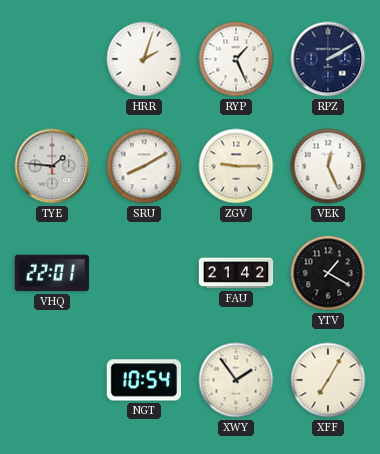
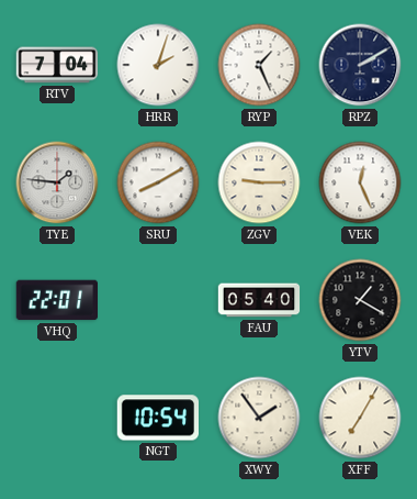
RTV: none -> 7:04 (57, 65)
FAU: 21:42 -> 05:40 (259, 300)
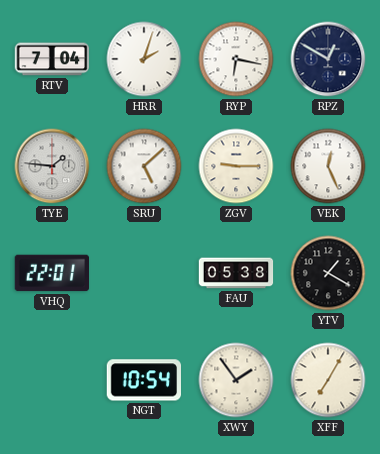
RYP: 1:26 -> 6:17 (236, 59)
RPZ: 2:10 -> 12:50 (328, 59)
SRU: 8:10 -> 5:08 (144, 166)
FAU: 05:40 -> 05:38 (236, 273)
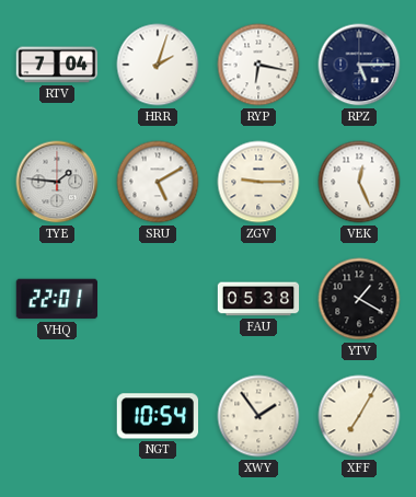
RPZ: 12:50 -> 5:15 (359, 65)
SRU: 5:08 -> 5:10 (158, 182)
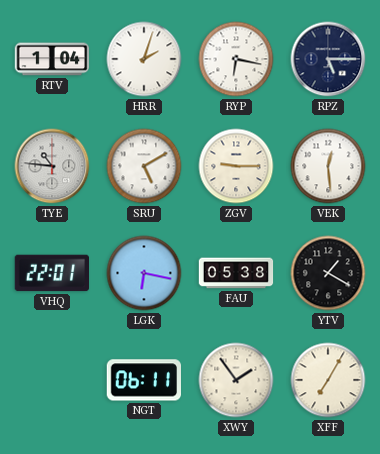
RTV: 7:04 -> 1:04 (52, 59)
TYE: 1:46 -> 10:46 (52, 166)
VEK: 12:26 -> 12:29 (328, 166)
LGK: none -> 6:17 (144, 273)
NGT: 10:54 -> 06:11 (143, 380)
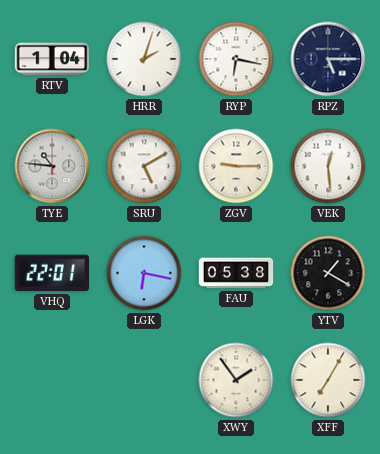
NGT: 06:11 -> none (143, 380)
